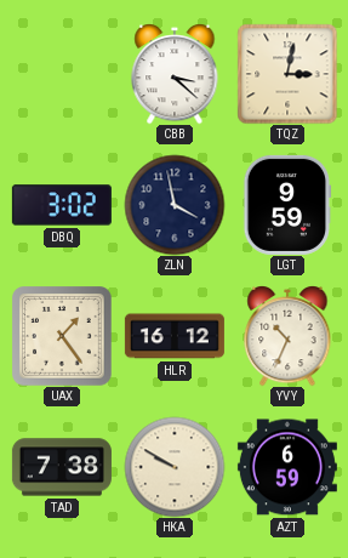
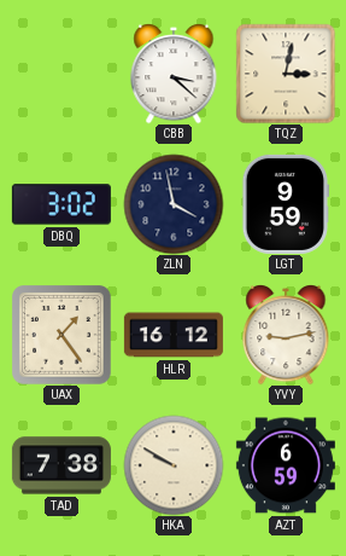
YVY: 10:34 -> 9:13 (286, 335)
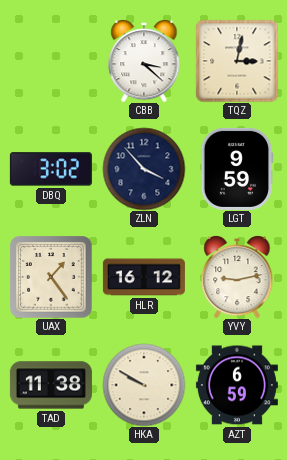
ZLN: 3:58 -> 3:53 (144, 169)
TAD: 7:38 -> 11:38 (51, 385)
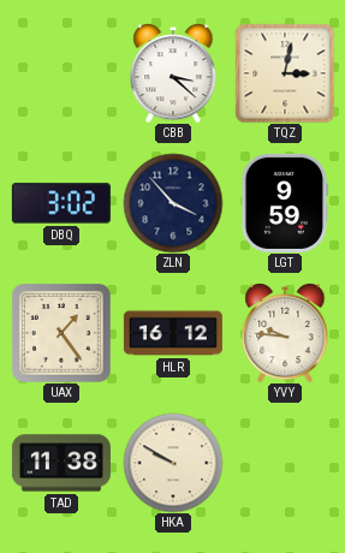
YVY: 9:13 -> 9:46 (285, 333)
AZT: 6:59 -> none (237, 385)
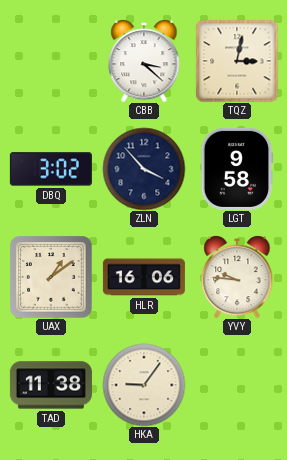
LGT: 9:59 -> 9:58 (237, 169)
UAX: 1:24 -> 1:09 (51, 277)
HLR: 16:12 -> 16:06 (144, 277)
HKA: 9:50 -> 9:06 (144, 385)
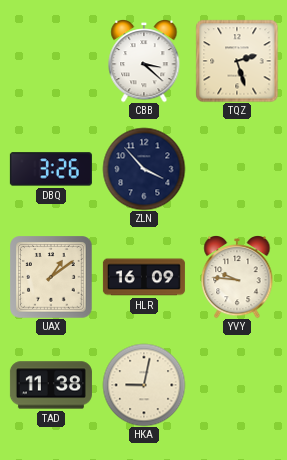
TQZ: 3:02 -> 2:27 (237, 61)
DBQ: 3:02 -> 3:26 (51, 169)
LGT: 9:58 -> none (237, 169)
HLR: 16:06 -> 16:09 (144, 277)
HKA: 9:06 -> 9:02 (144, 385)
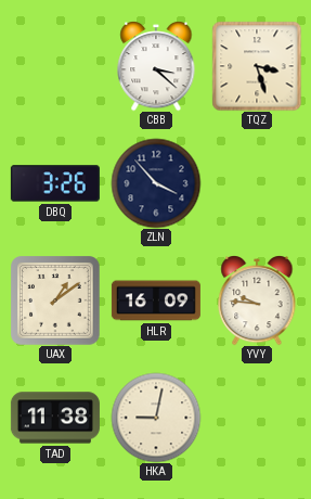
TQZ: 2:27 -> 3:27 (257, 66)
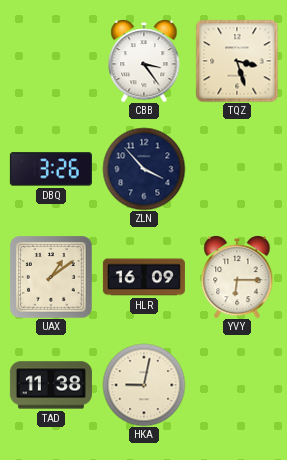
CBB: 3:22 -> 3:24 (144, 61)
YVY: 9:46 -> 6:15 (237, 277)
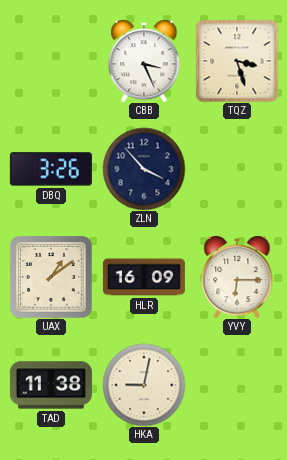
CBB: 3:24 -> 3:26 (144, 61)
